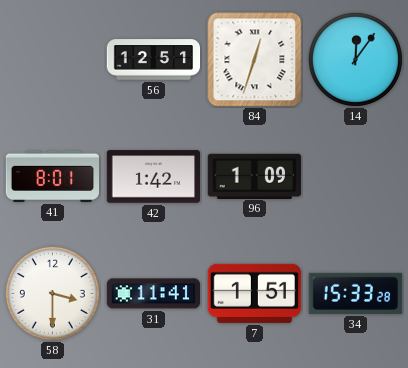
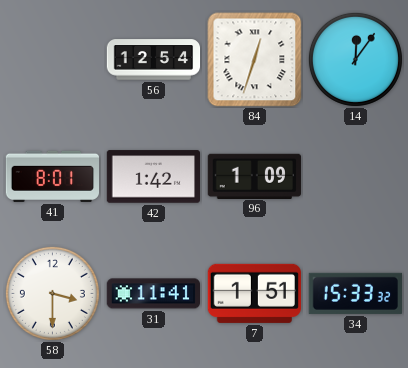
56: 12:51 -> 12:54 (154, 60)
34: 15:33:28 -> 15:33:32 (355, 293)
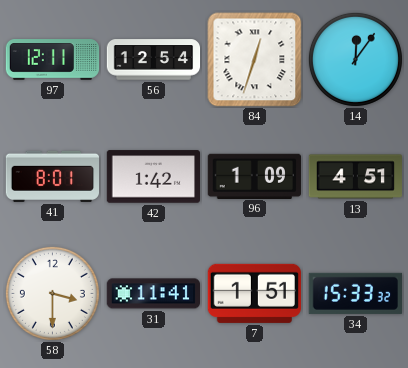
97: none -> 12:11 (53, 60)
13: none -> 4:51 (355, 177)
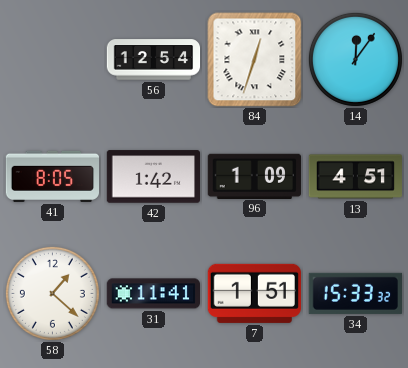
97: 12:11 -> none (53, 60)
41: 8:01 -> 8:05 (52, 176)
58: 3:30 -> 1:22 (52, 293)
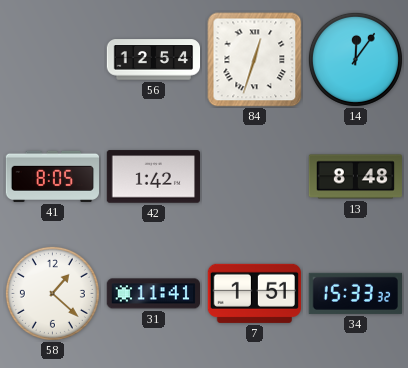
96: 1:09 -> none (254, 176)
13: 4:51 -> 8:48 (355, 177)
